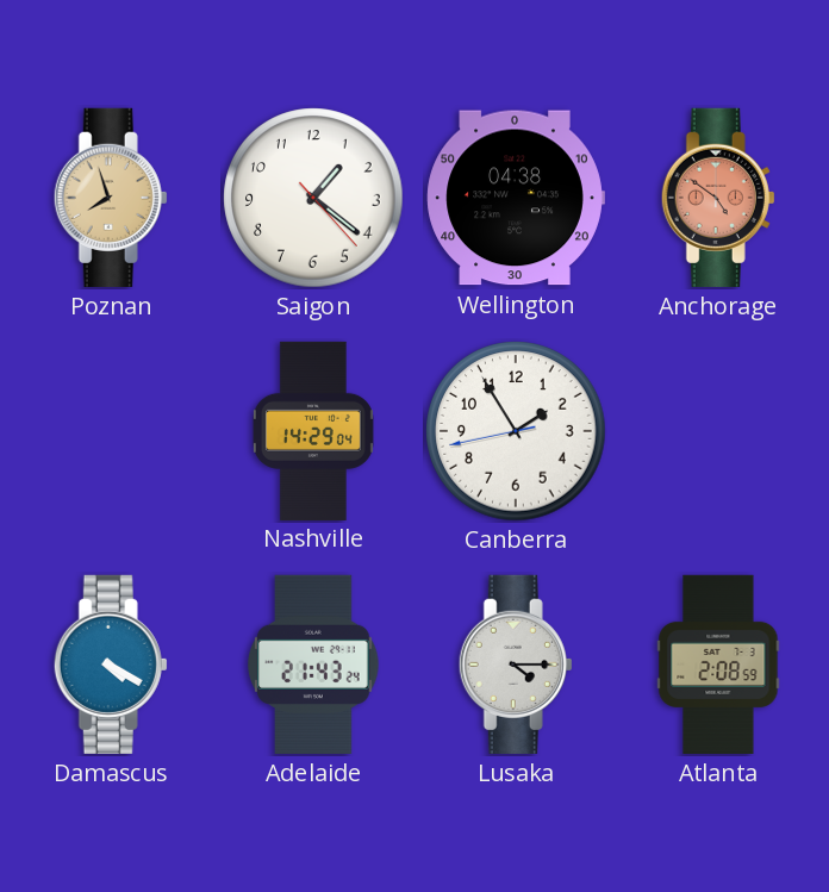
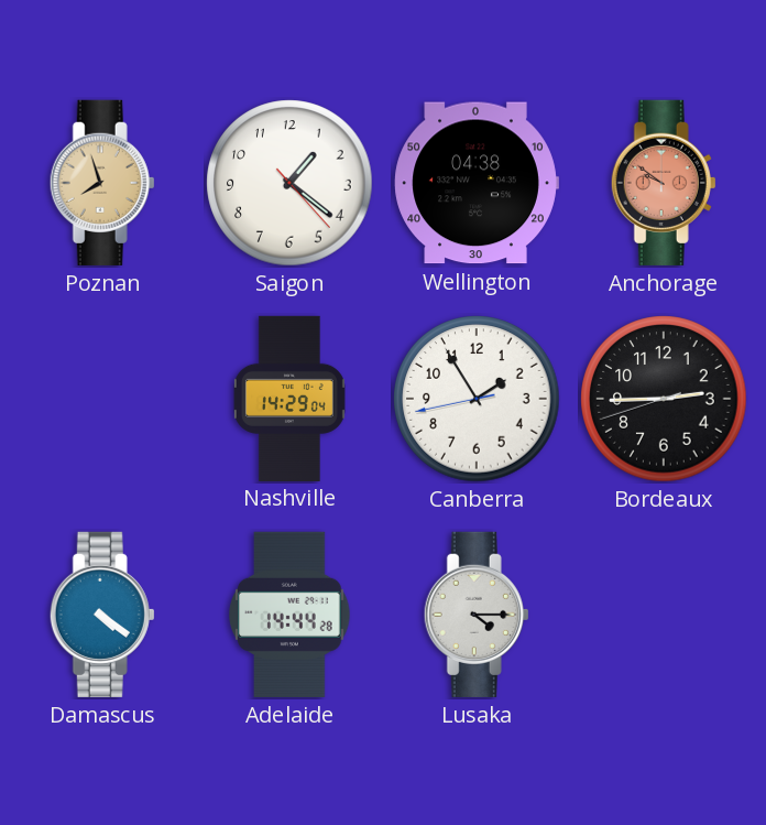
Anchorage: 4:51 -> 9:51 (664, 183)
Bordeaux: none -> 2:44 (664, 399)
Damascus: 4:20 -> 4:21 (102, 615)
Adelaide: 21:43 -> 14:44 (289, 615)
Atlanta: 2:08 -> none (718, 665)
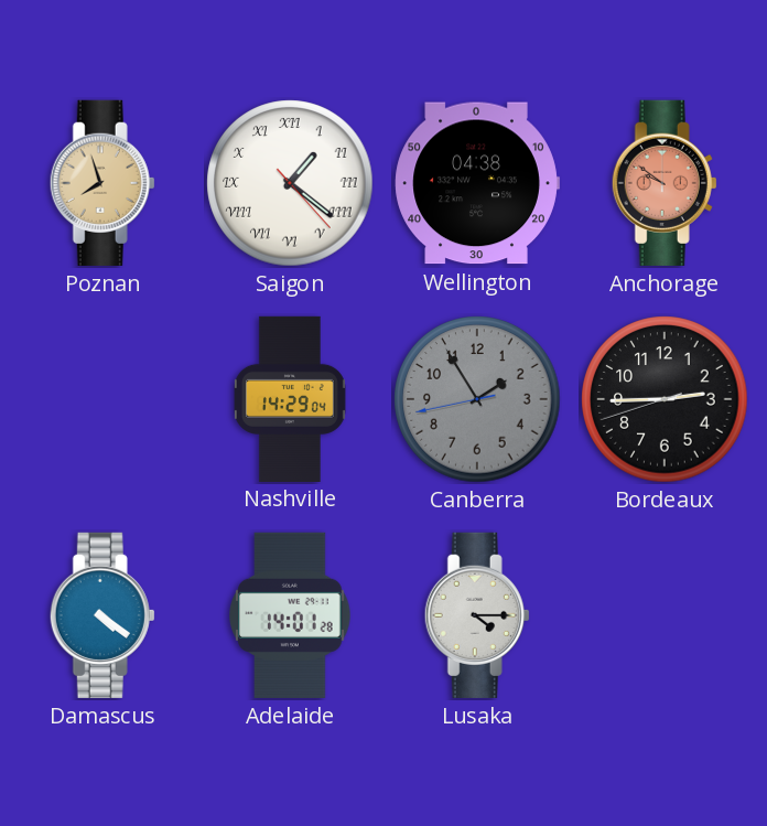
Saigon numerals: Arabic -> Roman (290, 183)
Canberra dial: white -> grey (477, 399)
Adelaide: 14:44 -> 14:01 (290, 615)
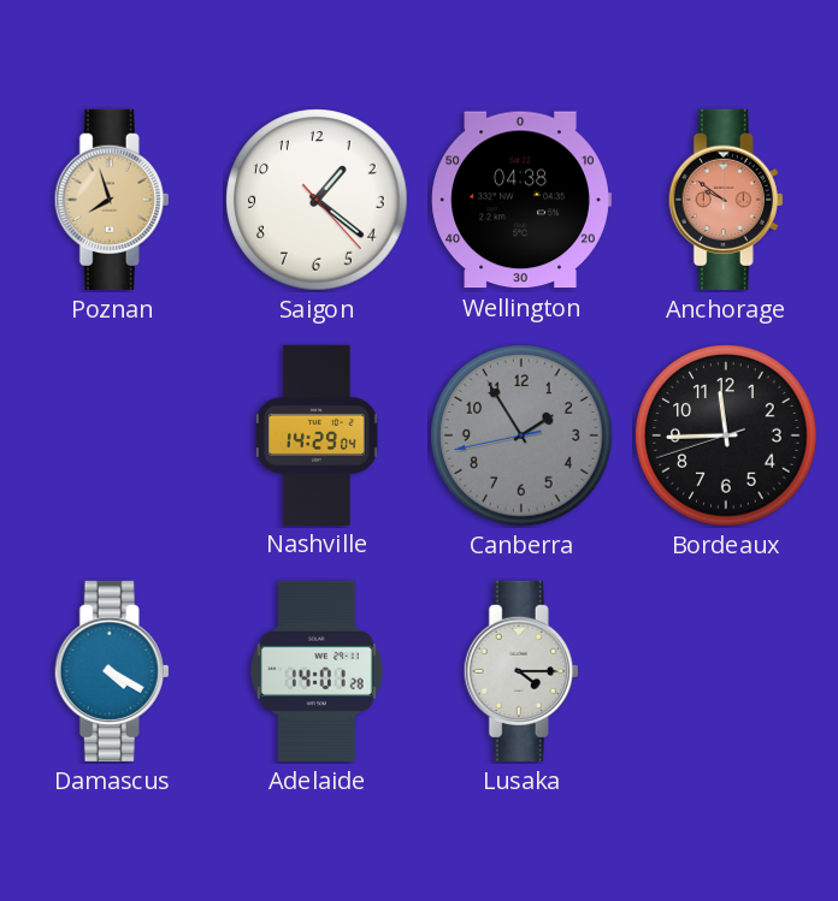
Saigon numerals: Roman -> Arabic (317, 200)
Bordeaux: 2:44 -> 11:44 (726, 435)
Damascus: 4:21 -> 4:20 (112, 671)
